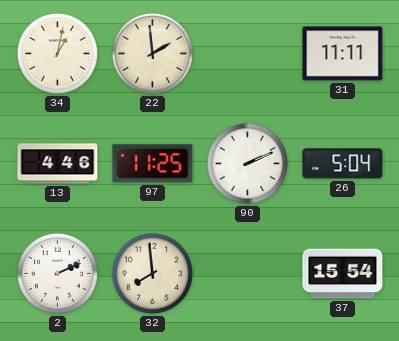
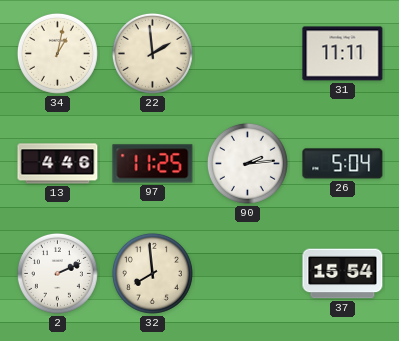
90: 2:11 -> 2:14 (247, 163)
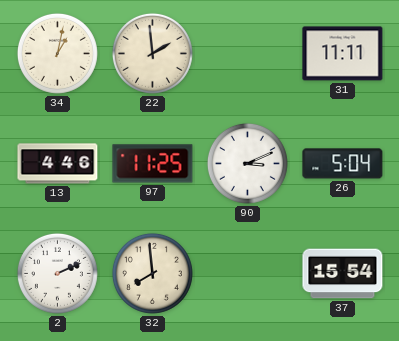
90: 2:14 -> 3:11 (247, 163)
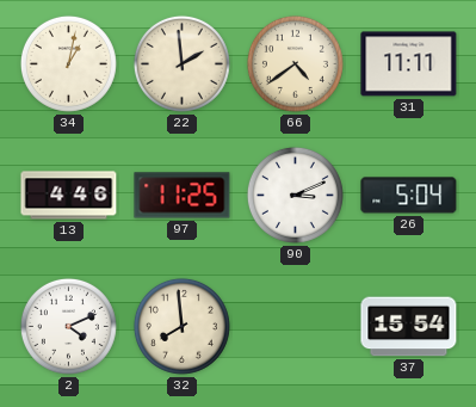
66: none -> 4:39 (295, 63)
2: 2:11 -> 4:11 (68, 326)
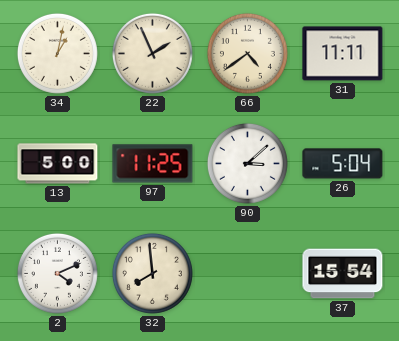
22: 1:59 -> 1:56 (152, 53)
13: 4:46 -> 5:00 (58, 164)
90: 3:11 -> 3:08 (247, 163)
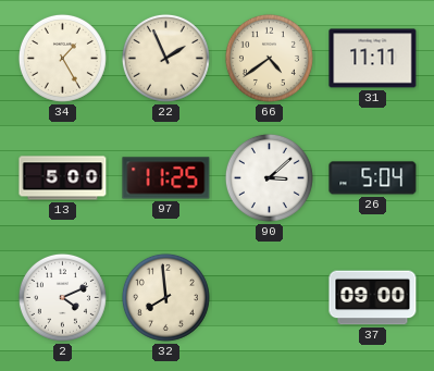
34: 1:02 -> 1:25 (62, 58)
37: 15:54 -> 09:00 (373, 298)
